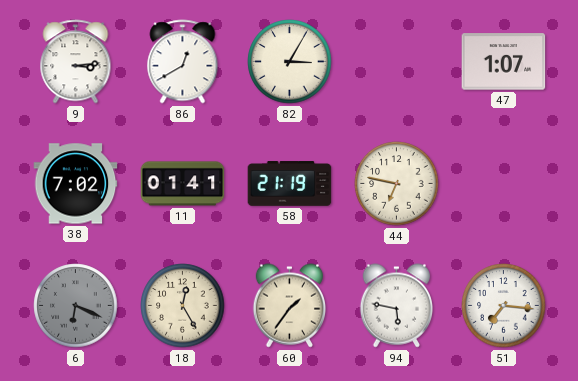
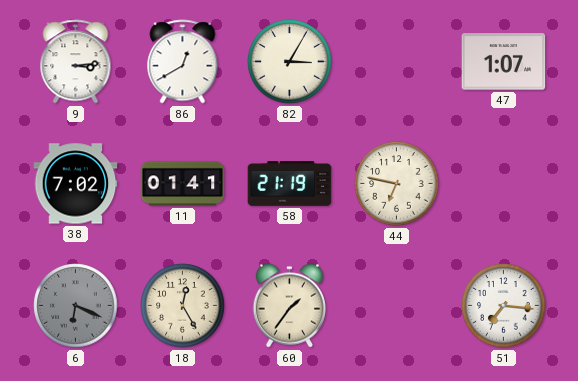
94: 5:47 -> none (396, 306)
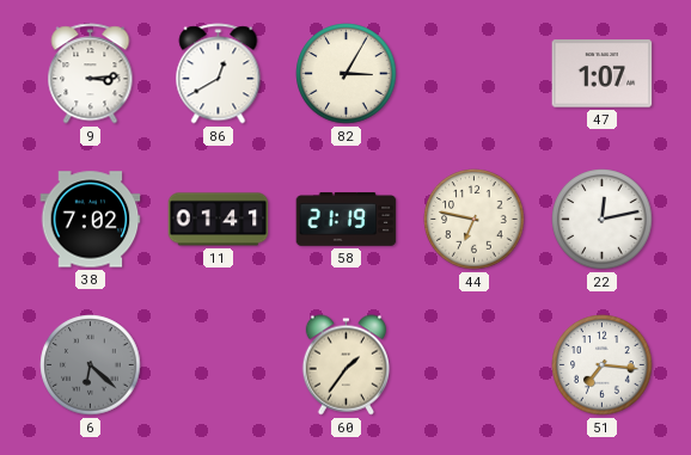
22: none -> 12:13 (603, 220)
6: 6:19 -> 6:22 (91, 365)
18: 12:25 -> none (183, 306)
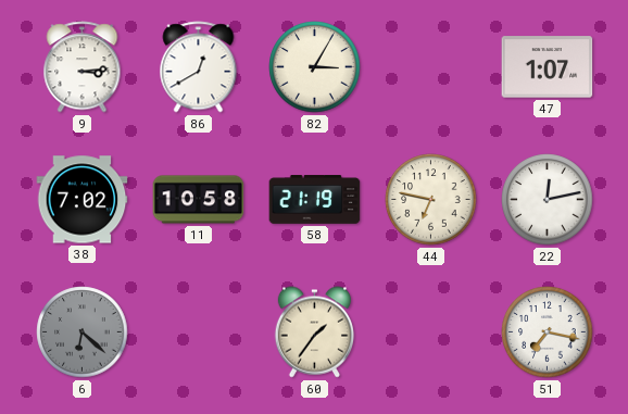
11: 01:41 -> 10:58 (199, 200)
51: 7:16 -> 7:17 (548, 333)
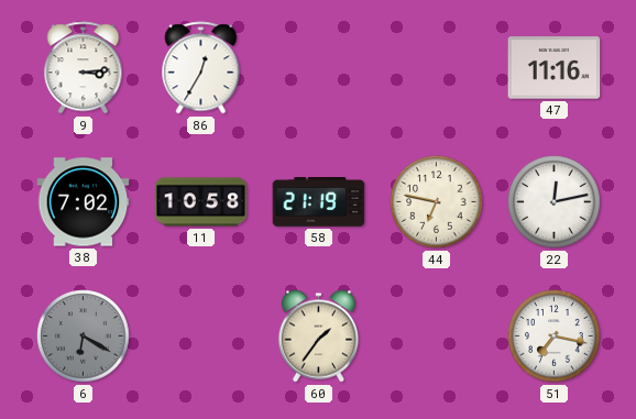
86: 12:40 -> 12:35 (201, 68)
82: 3:05 -> none (315, 67)
47: 1:07 -> 11:16 (555, 68)
6: 6:22 -> 6:20 (84, 337)
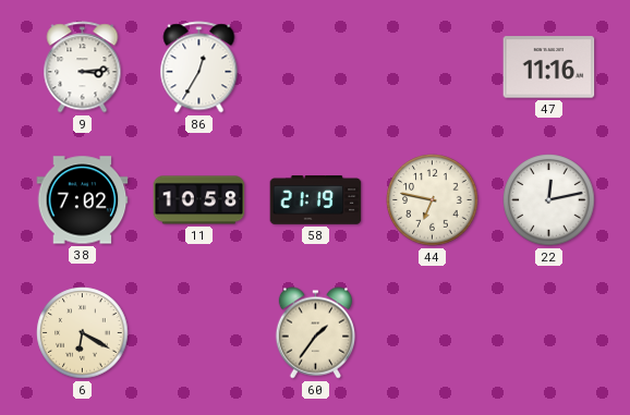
6 dial: grey -> cream (83, 333)
51: 7:17 -> none (555, 337)
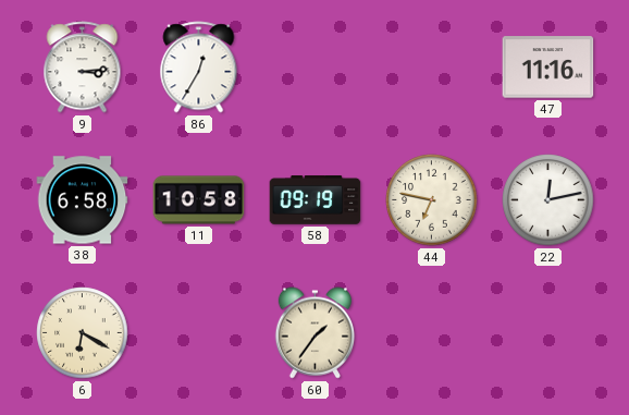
38: 7:02 -> 6:58 (83, 200)
58: 21:19 -> 09:19 (316, 200)
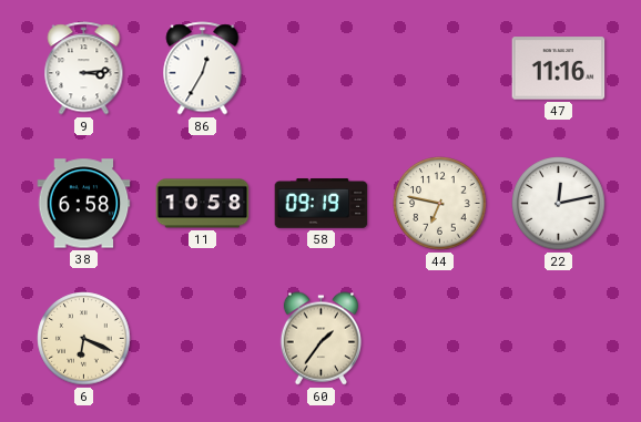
6: 6:20 -> 6:19 (84, 339)
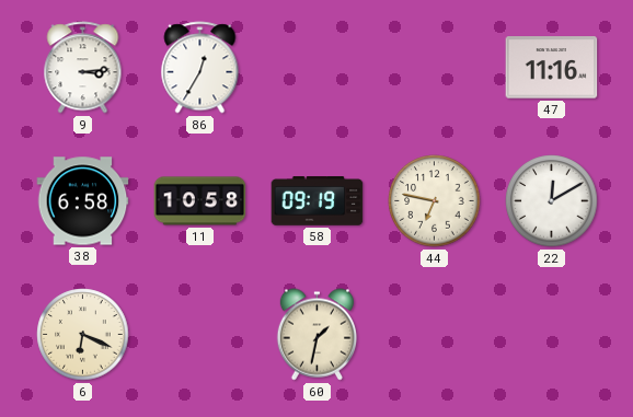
22: 12:13 -> 12:10 (552, 201)
60: 1:36 -> 1:32 (316, 335)
